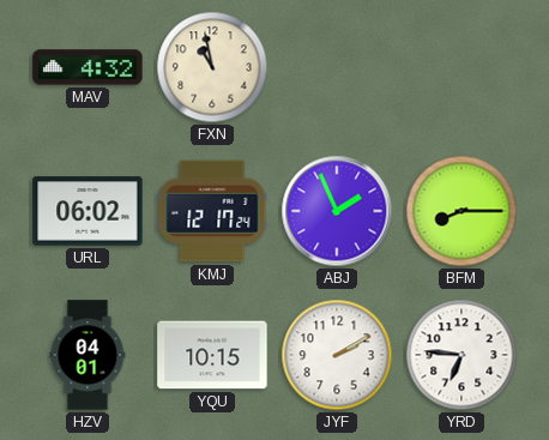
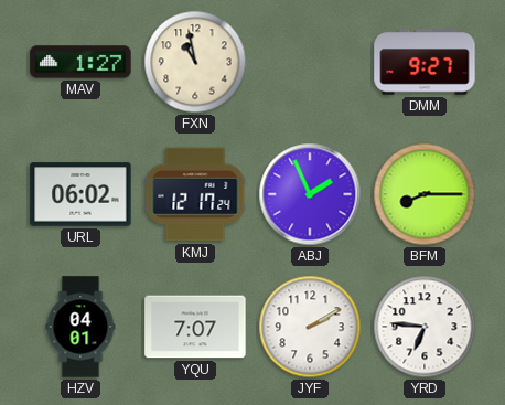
MAV: 4:32 -> 1:27 (80, 62)
DMM: none -> 9:27 (425, 62)
YQU: 10:15 -> 7:07 (195, 327)
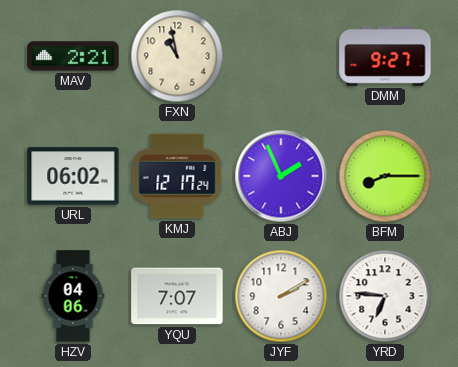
MAV: 1:27 -> 2:21 (73, 56)
HZV: 04:01 -> 04:06 (73, 296)
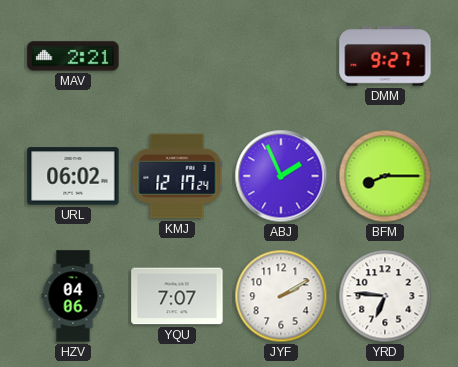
FXN: 10:58 -> none (177, 56)
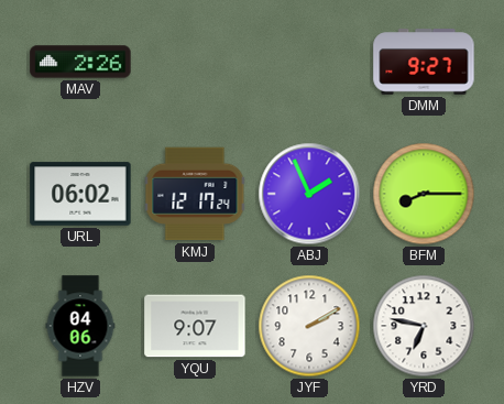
MAV: 2:21 -> 2:26 (80, 62)
YQU: 7:07 -> 9:07 (195, 326)
YRD: 6:46 -> 6:47 (424, 326)
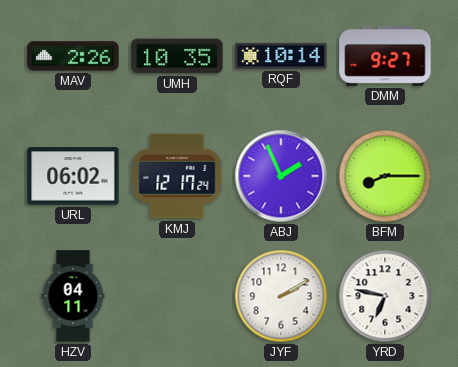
UMH: none -> 10:35 (177, 56)
RQF: none -> 10:14 (281, 56)
HZV: 04:06 -> 04:11 (73, 296)
YQU: 9:07 -> none (195, 326)
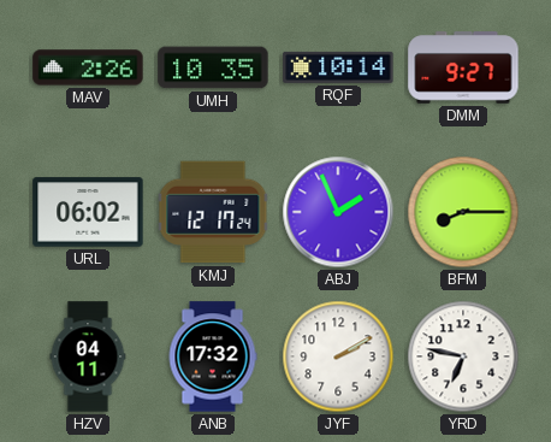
ANB: none -> 17:32 (213, 356)
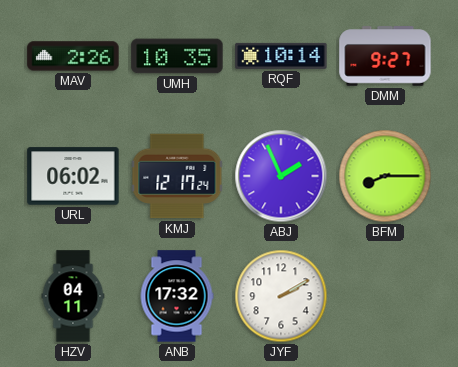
YRD: 6:47 -> none (463, 356)
